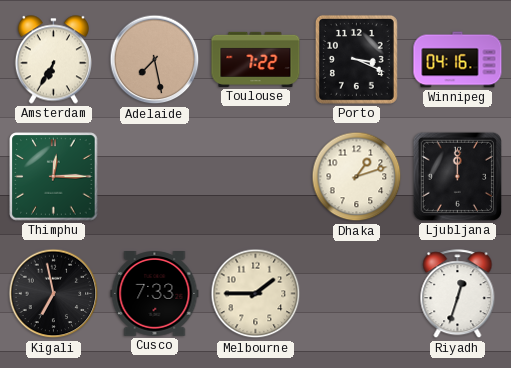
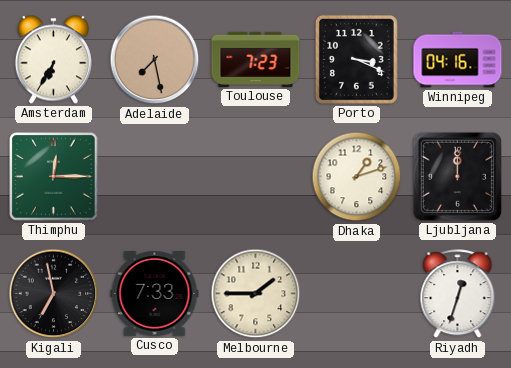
Toulouse: 7:22 -> 7:23 (256, 59)
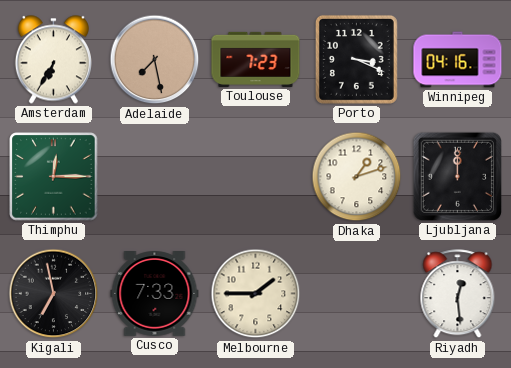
Riyadh: 12:33 -> 12:29 (458, 294)
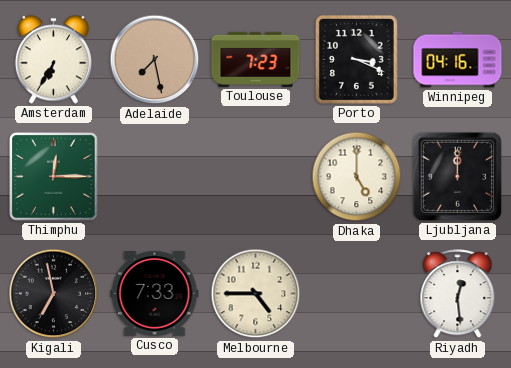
Dhaka: 1:12 -> 5:00 (357, 177)
Melbourne: 1:45 -> 4:45 (256, 294)
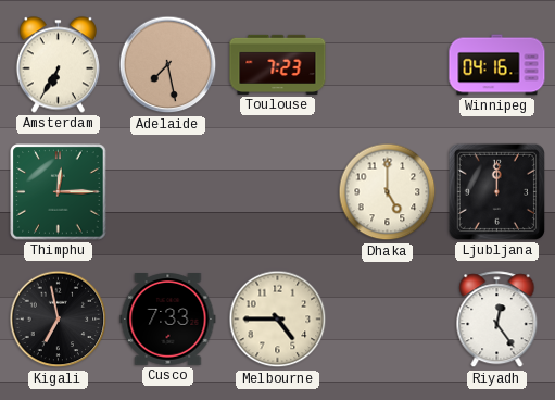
Porto: 3:19 -> none (356, 59)
Riyadh: 12:29 -> 12:24 (497, 320)
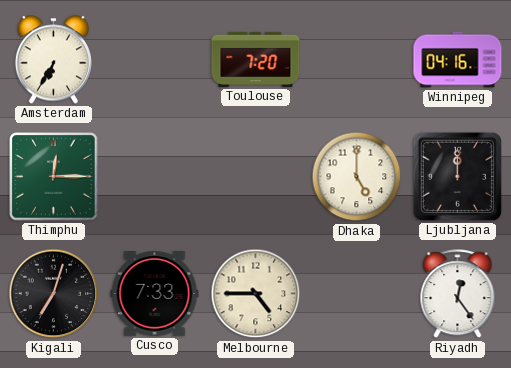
Adelaide: 7:28 -> none (168, 65)
Toulouse: 7:23 -> 7:20 (256, 59)
Kigali: 6:58 -> 7:03 (54, 294)
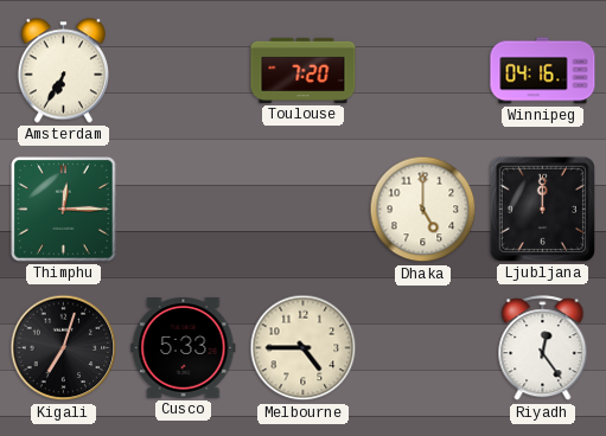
Cusco: 7:33 -> 5:33 (184, 348)
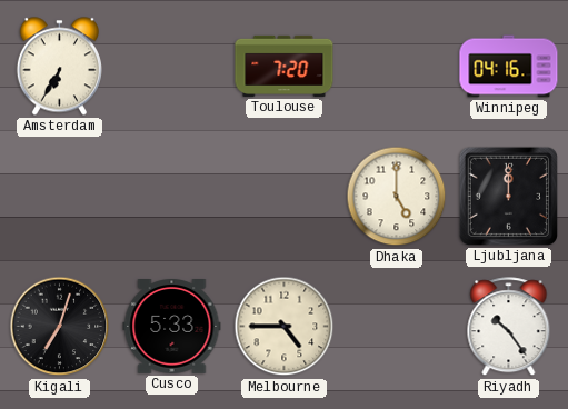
Thimphu: 12:15 -> none (64, 210)
Riyadh: 12:24 -> 10:24 (509, 327)
